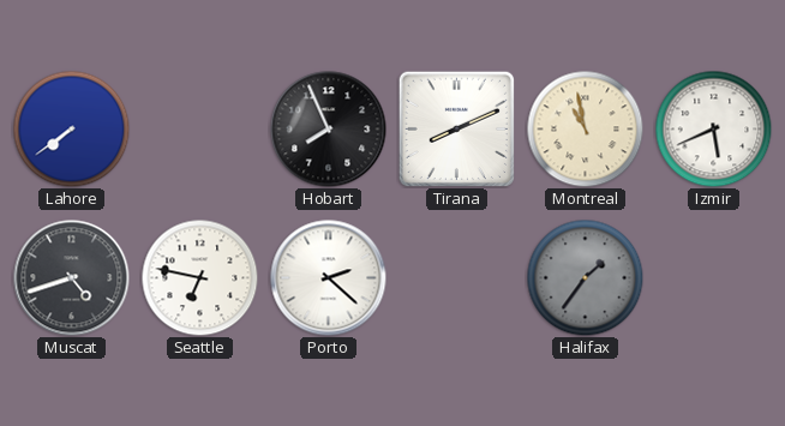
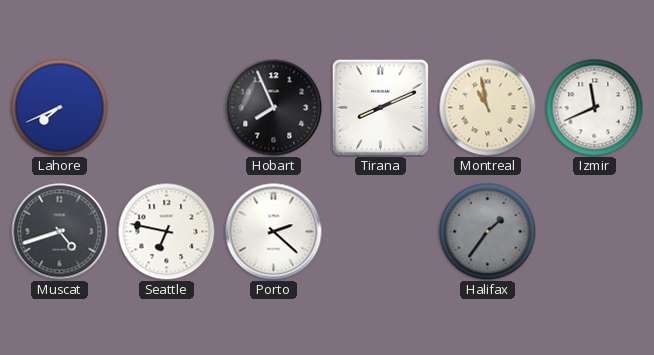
Lahore: 7:39 -> 7:41 (59, 107)
Izmir: 5:41 -> 11:41 (594, 107)
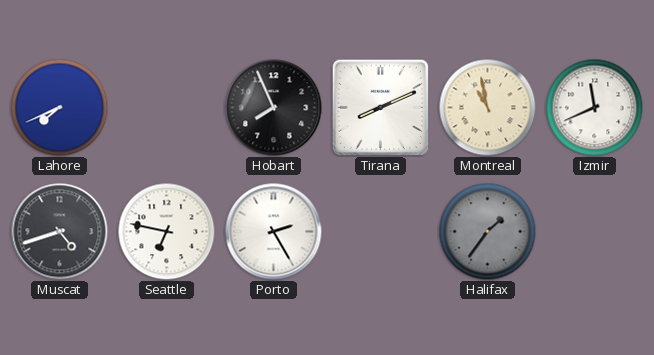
Porto: 2:22 -> 2:25 (274, 232)
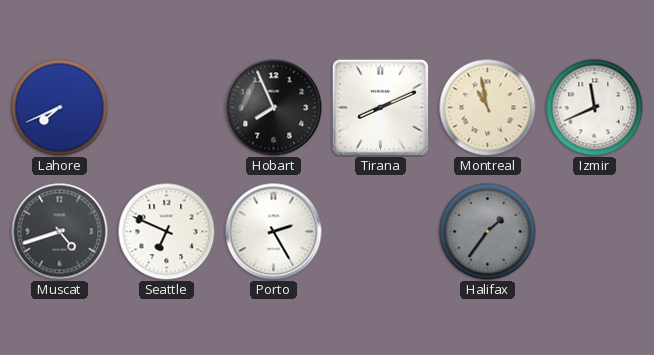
Seattle: 6:47 -> 6:49 (166, 231)
